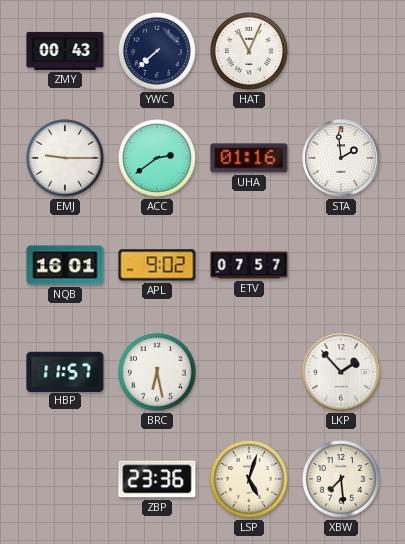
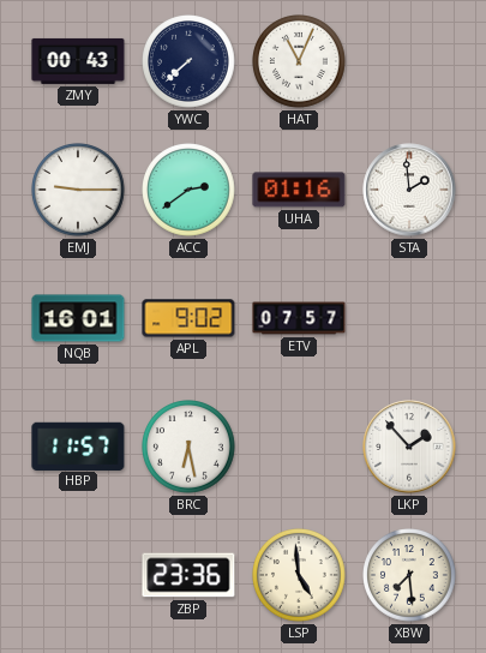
LSP: 5:03 -> 4:59 (300, 576)
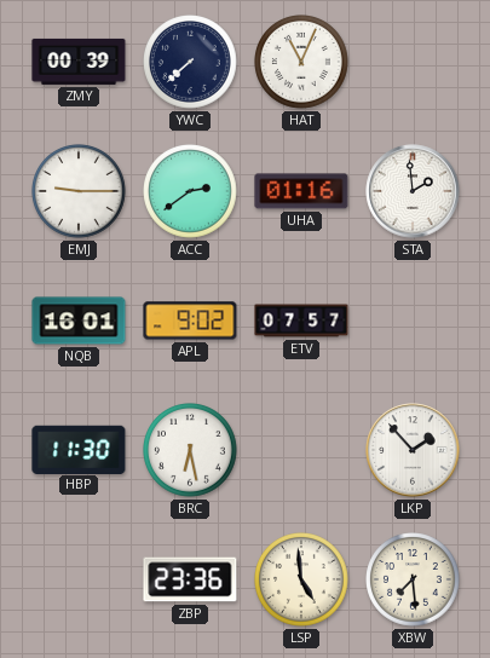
ZMY: 00:43 -> 00:39 (79, 62)
HBP: 11:57 -> 11:30 (79, 449)
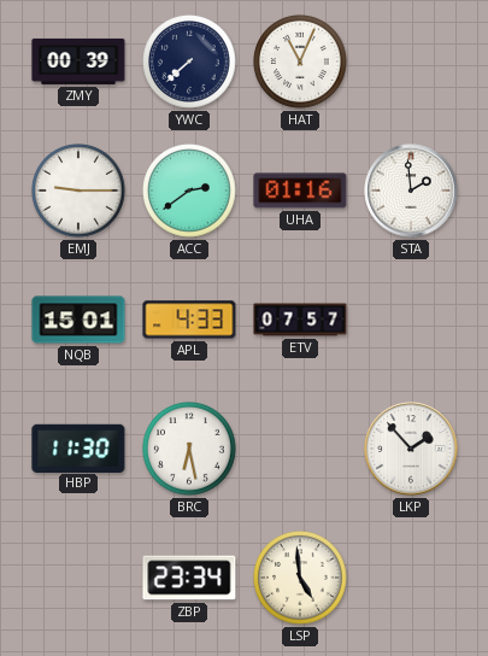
NQB: 16:01 -> 15:01 (78, 320)
APL: 9:02 -> 4:33 (189, 320)
ZBP: 23:36 -> 23:34 (189, 578)
XBW: 7:29 -> none (414, 581)
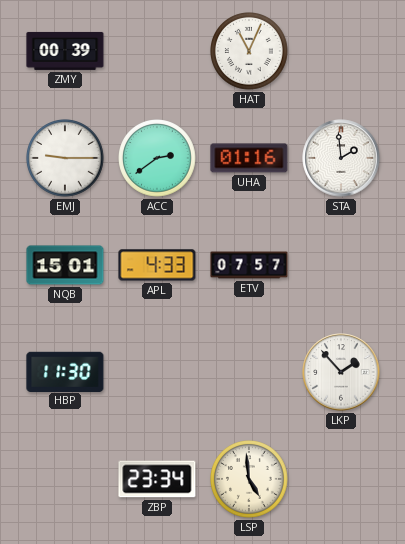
YWC: 7:38 -> none (190, 63)
BRC: 6:28 -> none (190, 450)
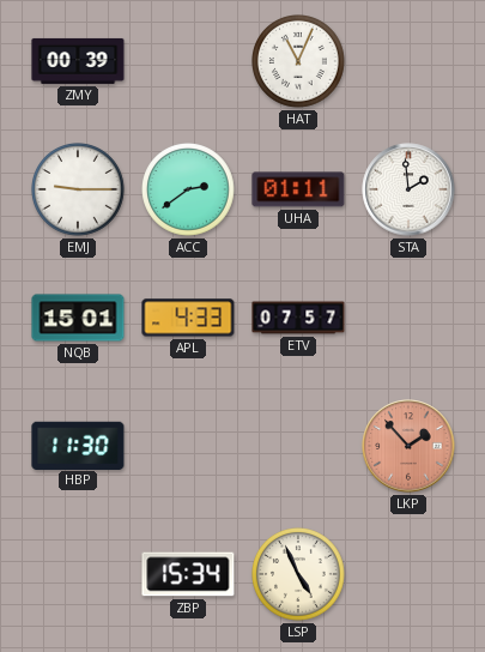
UHA: 01:16 -> 01:11 (298, 189)
LKP dial: white -> salmon (408, 446)
ZBP: 23:34 -> 15:34 (188, 574)
LSP: 4:59 -> 4:56 (299, 575)
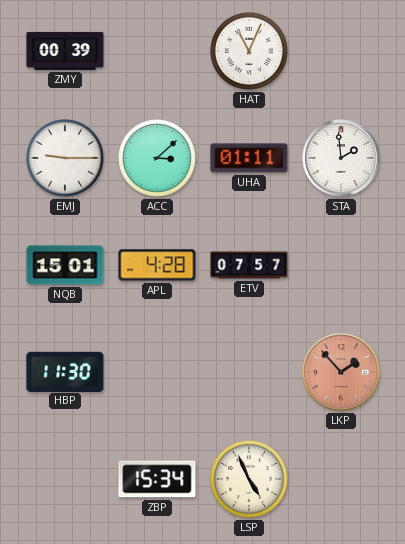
ACC: 2:39 -> 3:08 (158, 159)
APL: 4:33 -> 4:28 (157, 265)
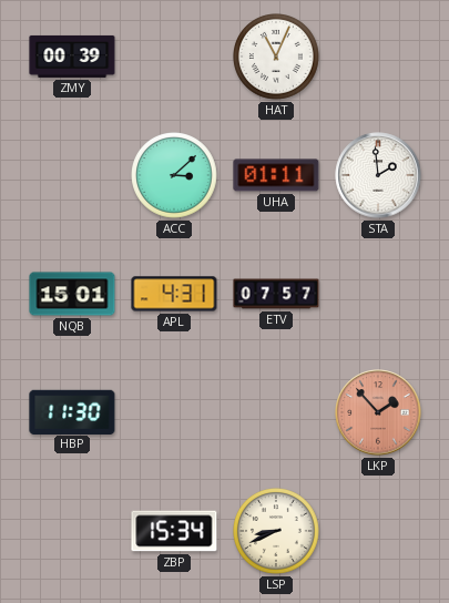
EMJ: 9:15 -> none (66, 159)
APL: 4:28 -> 4:31 (174, 294)
LSP: 4:56 -> 8:41 (277, 532)
